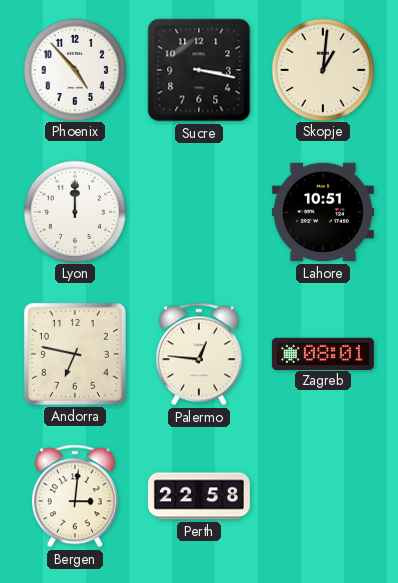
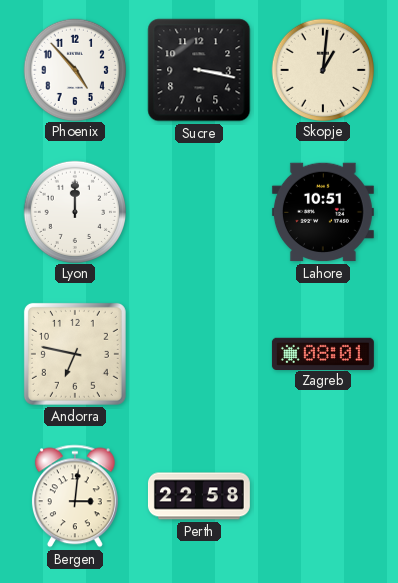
Palermo: 12:46 -> none (199, 354)
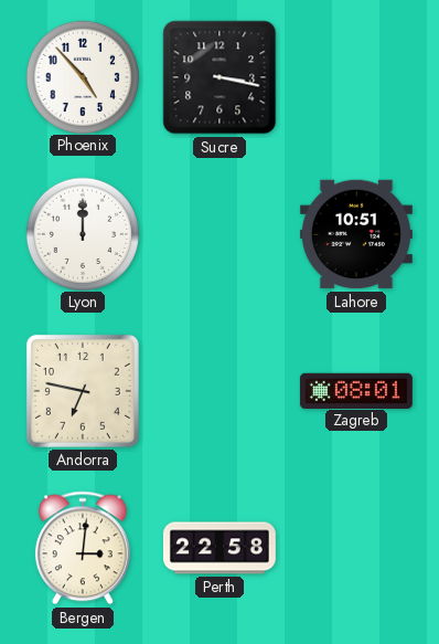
Skopje: 1:01 -> none (322, 69)
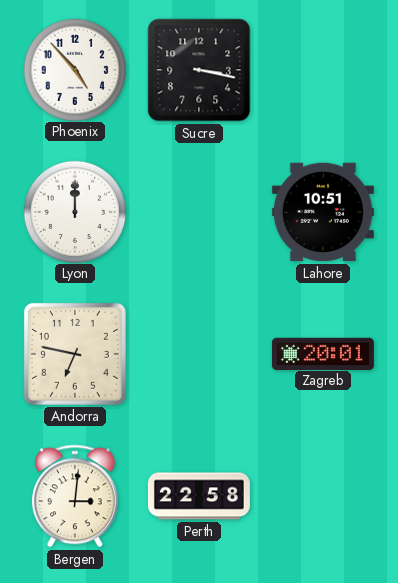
Zagreb: 08:01 -> 20:01 (323, 353)
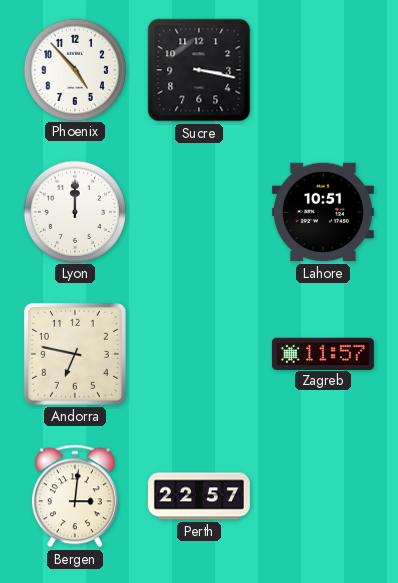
Zagreb: 20:01 -> 11:57 (323, 353)
Perth: 22:58 -> 22:57 (199, 496)
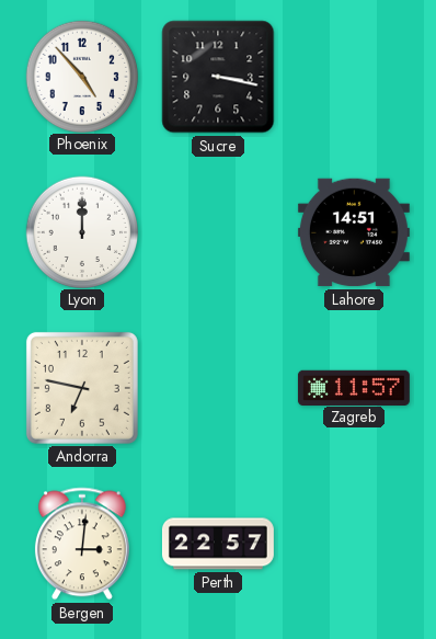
Lahore: 10:51 -> 14:51 (354, 232)
